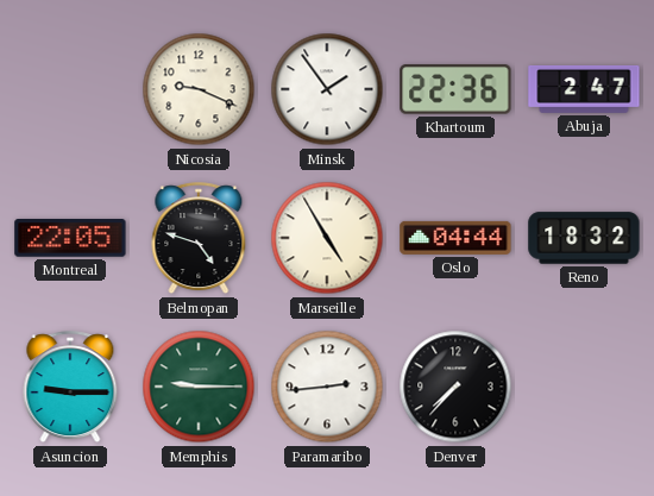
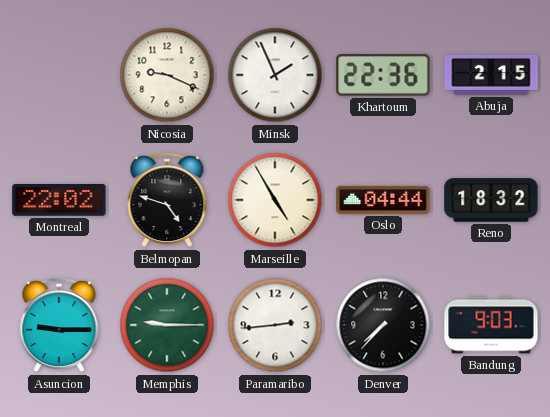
Minsk: 1:54 -> 1:56 (275, 75)
Abuja: 2:47 -> 2:15 (491, 75)
Montreal: 22:05 -> 22:02 (59, 200)
Bandung: none -> 9:03 (491, 325)
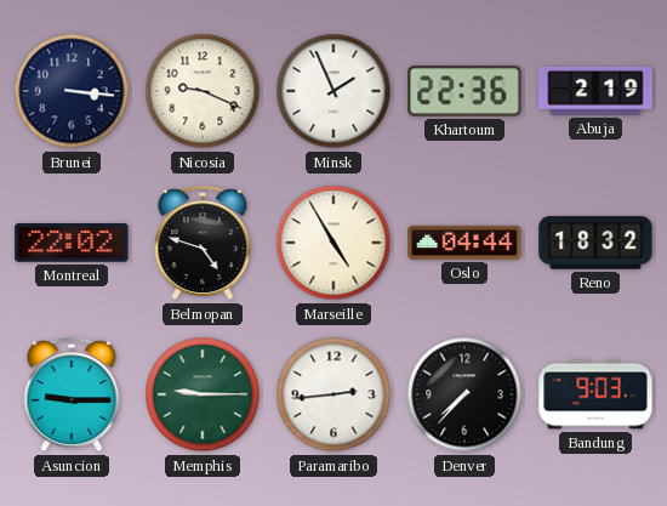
Brunei: none -> 3:16 (72, 91)
Abuja: 2:15 -> 2:19 (595, 91)
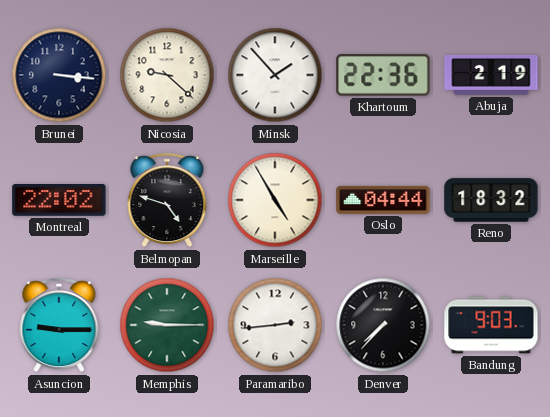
Nicosia: 9:19 -> 9:22 (167, 75)
Minsk: 1:56 -> 1:53 (275, 75)
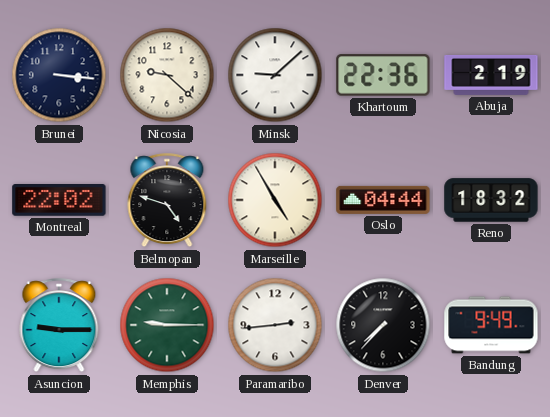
Minsk: 1:53 -> 9:08 (275, 75)
Bandung: 9:03 -> 9:49 (491, 325)
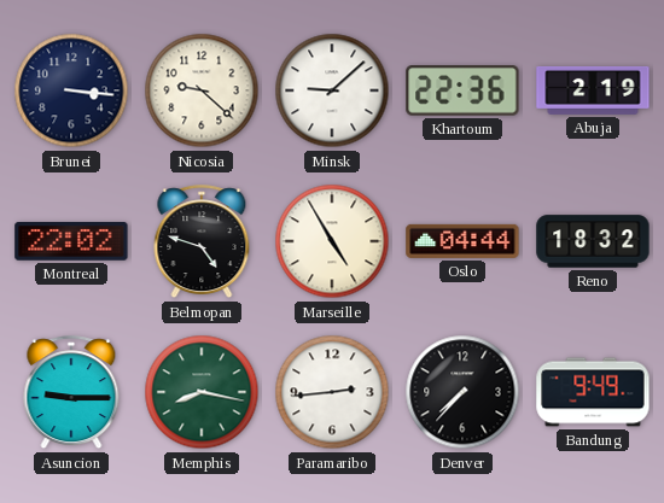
Memphis: 9:15 -> 8:17 (202, 392)
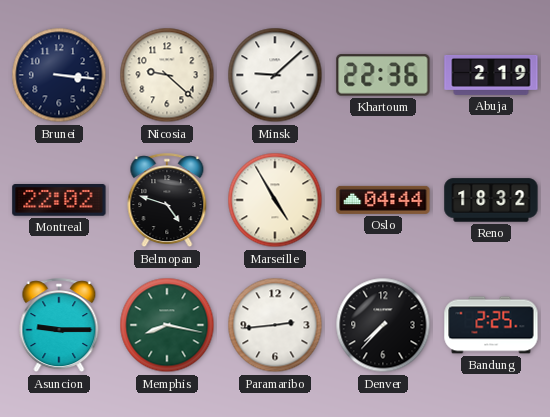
Bandung: 9:49 -> 2:25 (491, 325)
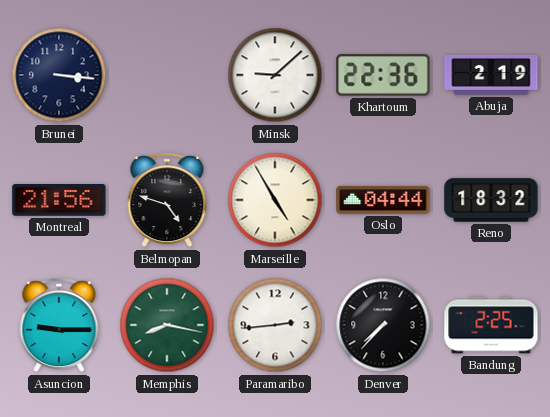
Nicosia: 9:22 -> none (167, 75)
Montreal: 22:02 -> 21:56 (59, 200)
